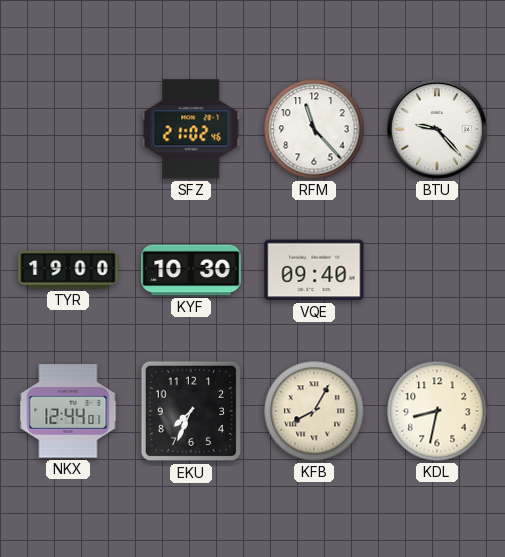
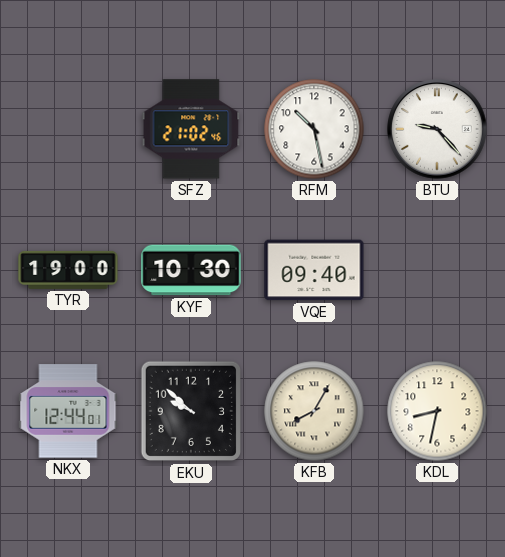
RFM: 11:23 -> 10:28 (314, 129)
EKU: 7:34 -> 9:52 (191, 411)
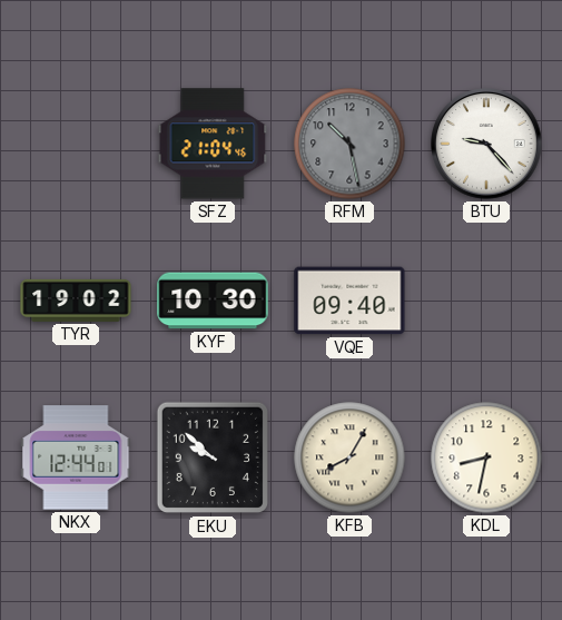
SFZ: 21:02 -> 21:04 (213, 144)
RFM dial: white -> grey (349, 144)
TYR: 19:00 -> 19:02 (76, 301)
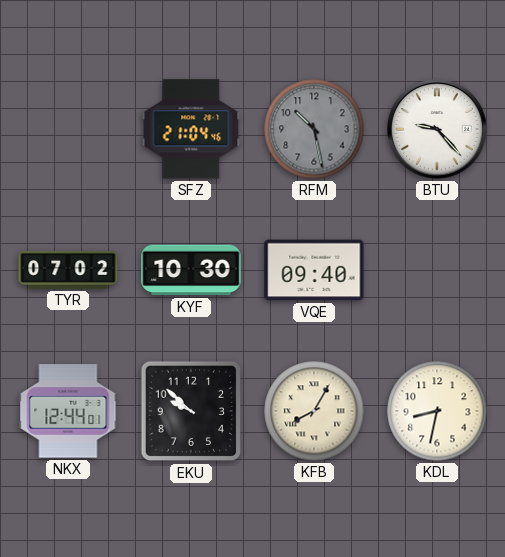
TYR: 19:02 -> 07:02 (68, 270)
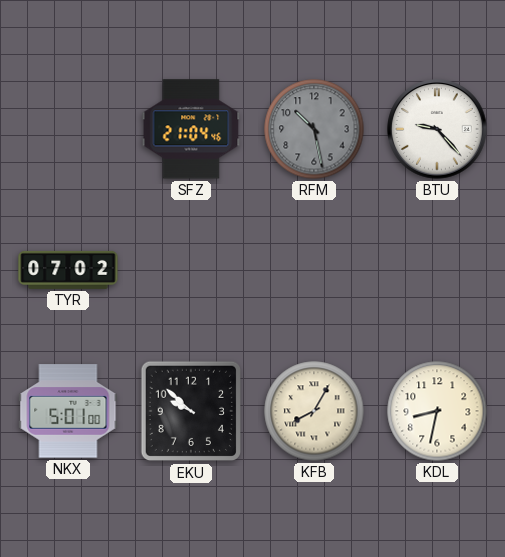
KYF: 10:30 -> none (191, 270)
VQE: 09:40 -> none (314, 270)
NKX: 12:44 -> 5:01 (68, 411)
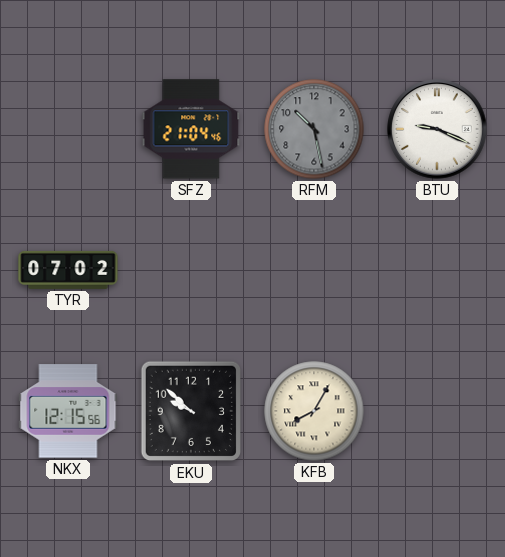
BTU: 9:23 -> 9:19 (437, 129)
NKX: 5:01 -> 12:15 (68, 411)
KDL: 8:32 -> none (437, 411)
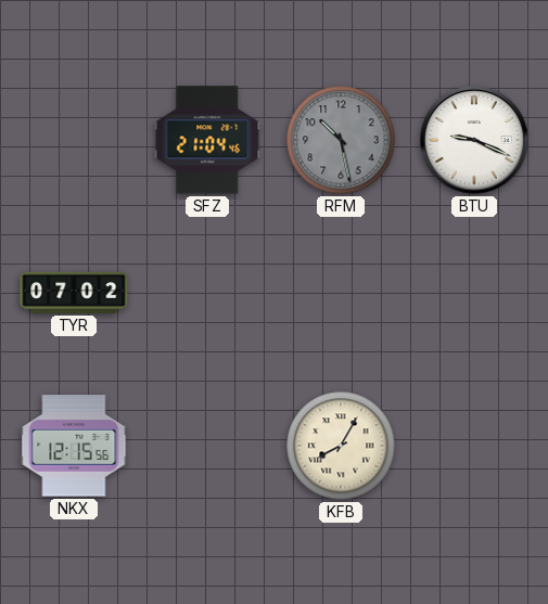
EKU: 9:52 -> none (191, 411)
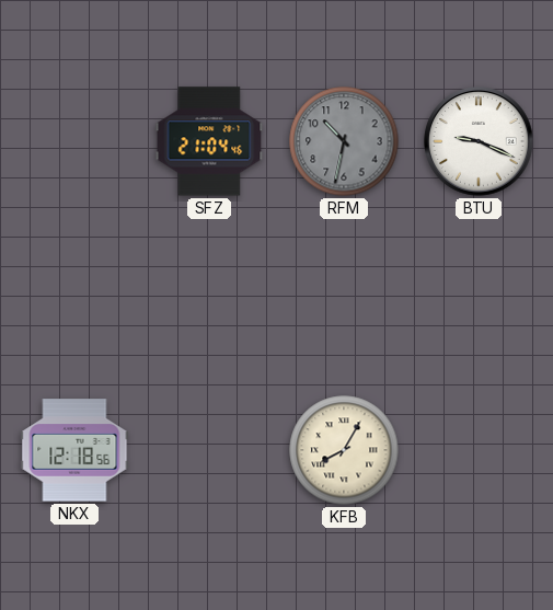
RFM: 10:28 -> 10:32 (344, 141)
TYR: 07:02 -> none (74, 293)
NKX: 12:15 -> 12:18 (74, 450)
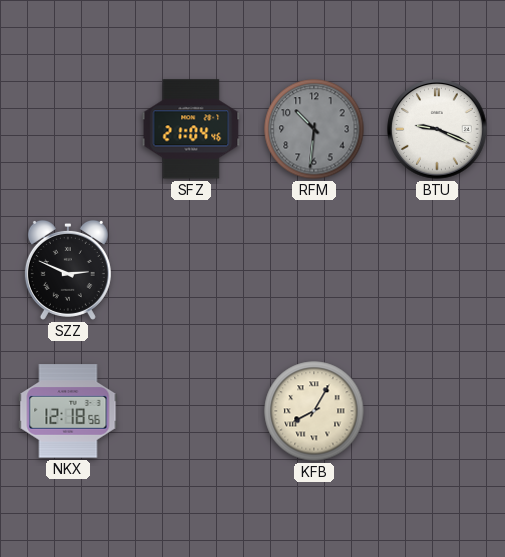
RFM: 10:32 -> 10:31 (314, 129)
SZZ: none -> 2:49 (68, 270)
